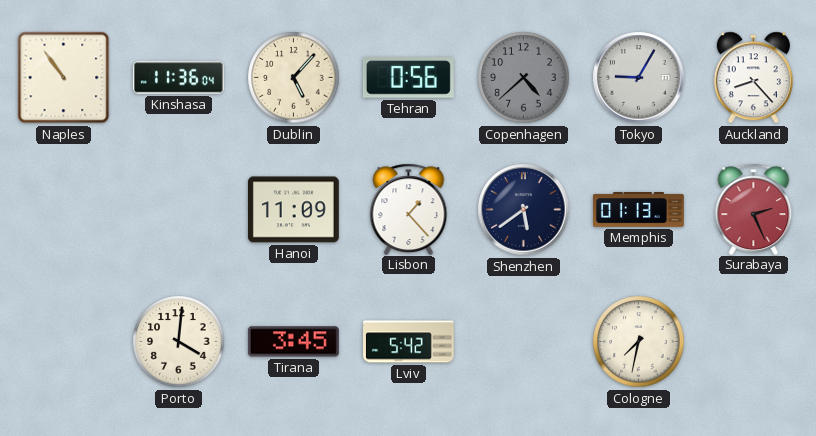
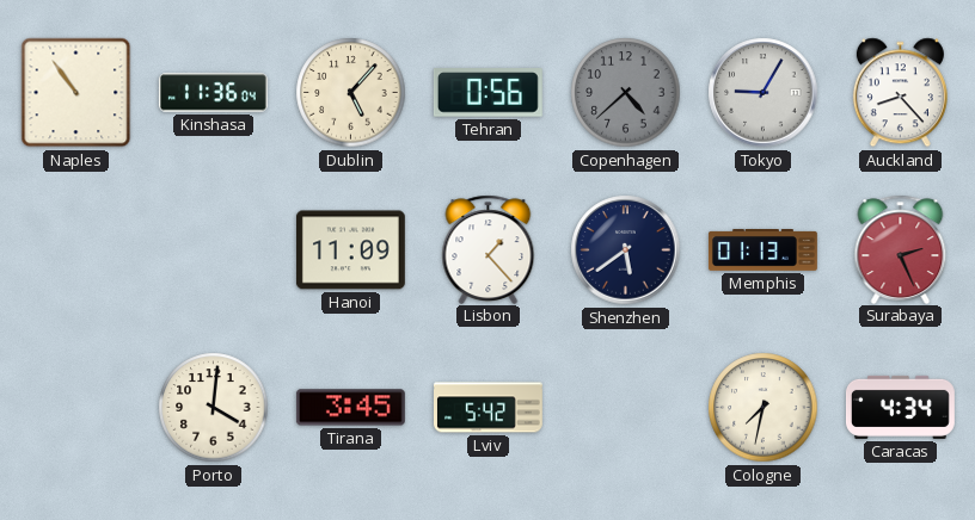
Caracas: none -> 4:34 (900, 407)
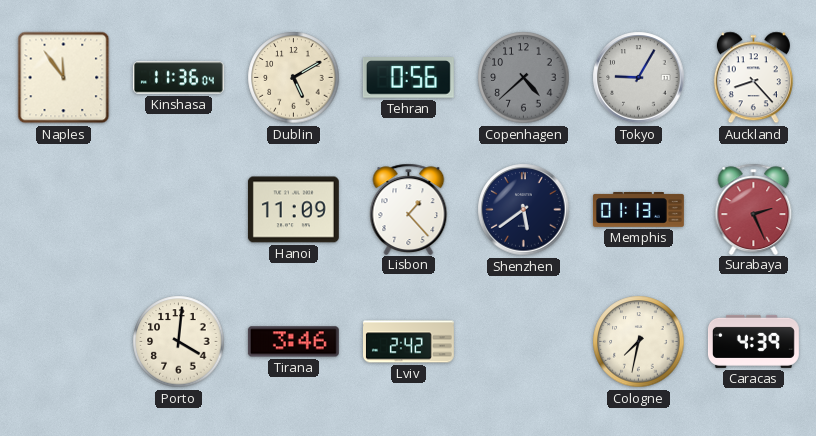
Naples: 10:54 -> 11:54 (64, 78)
Dublin: 5:07 -> 5:10 (294, 78)
Tirana: 3:45 -> 3:46 (293, 342)
Lviv: 5:42 -> 2:42 (409, 342)
Caracas: 4:34 -> 4:39 (753, 341)
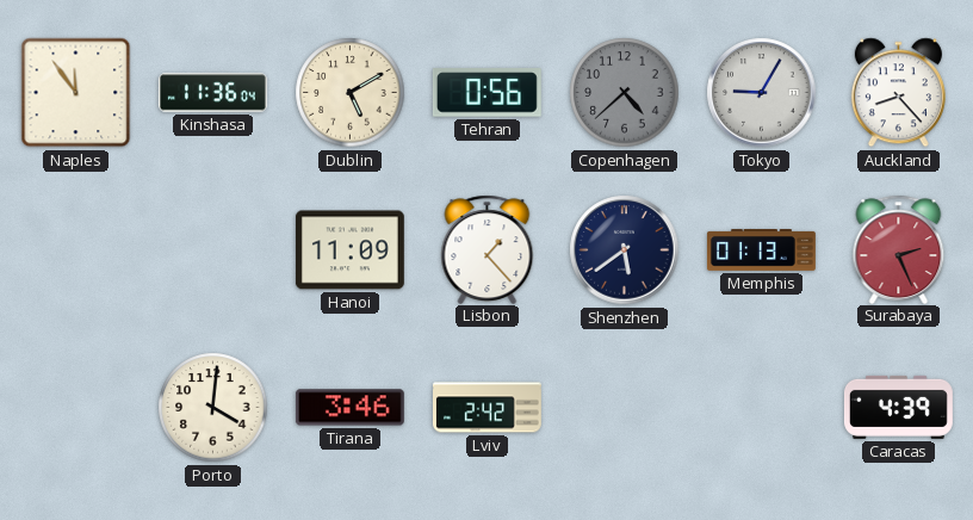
Cologne: 7:32 -> none (639, 342)
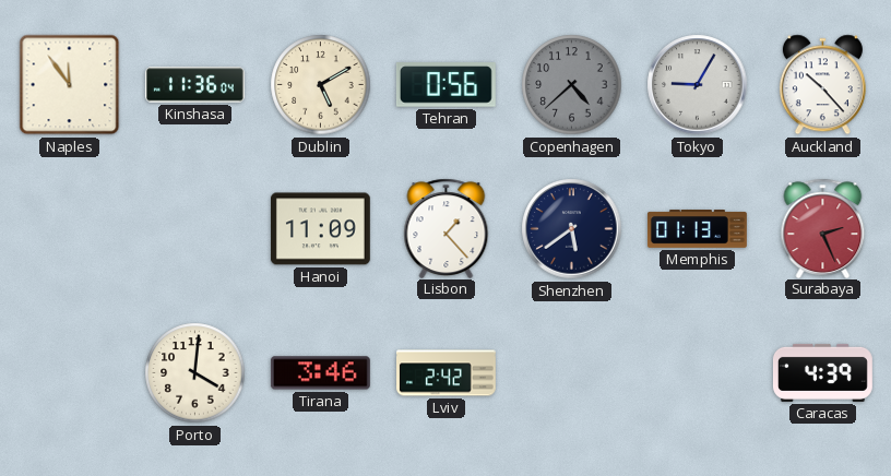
Auckland: 8:23 -> 10:23 (822, 85)
